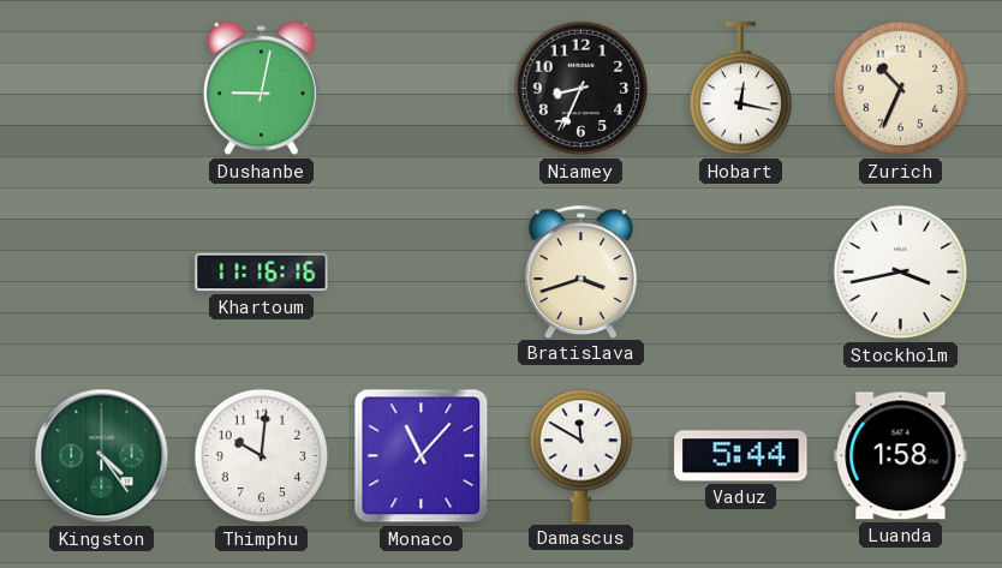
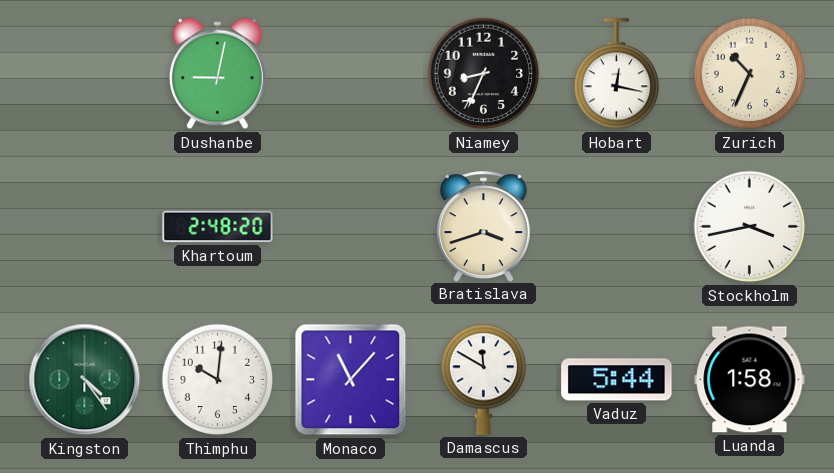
Khartoum: 11:16 -> 2:48 (218, 227)
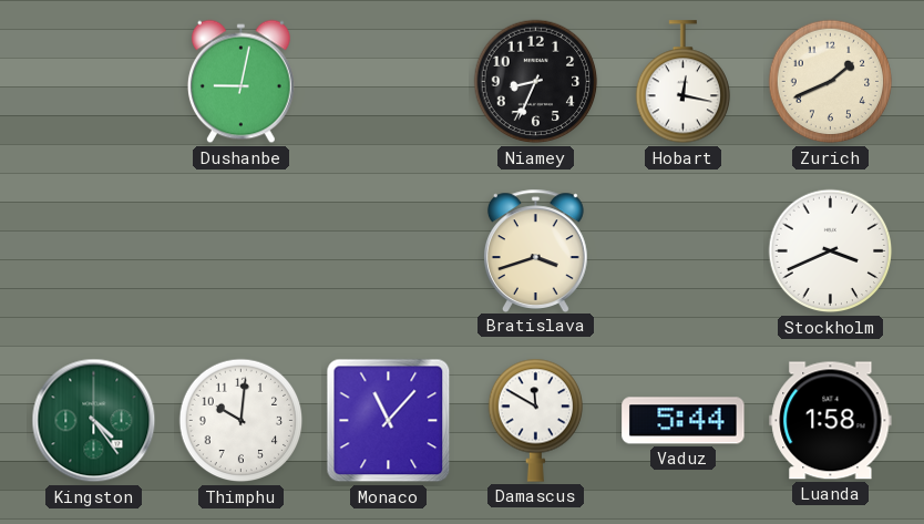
Zurich: 10:34 -> 1:41 (831, 82)
Khartoum: 2:48 -> none (218, 227)
Stockholm: 3:43 -> 3:41 (831, 251)
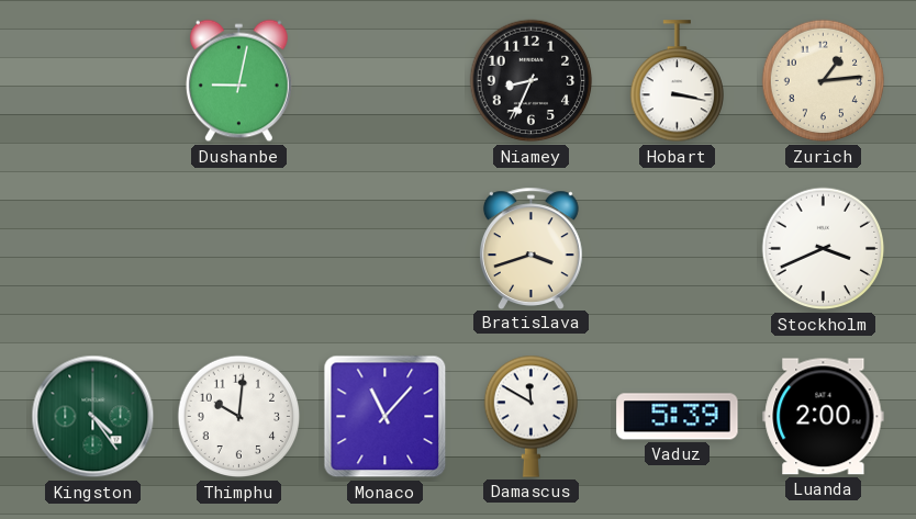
Hobart: 12:17 -> 3:17 (677, 81)
Zurich: 1:41 -> 1:14 (824, 81)
Vaduz: 5:44 -> 5:39 (678, 417)
Luanda: 1:58 -> 2:00 (824, 417)
